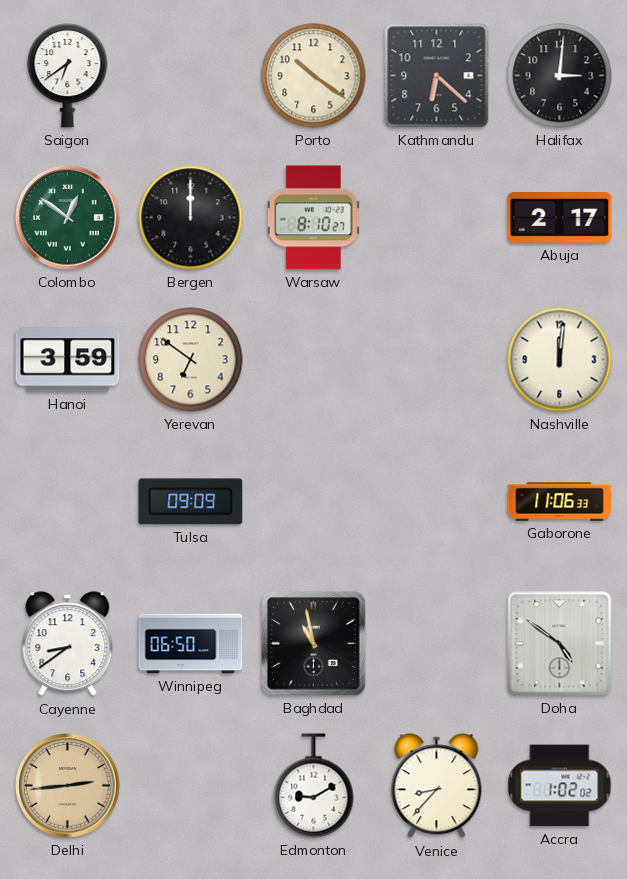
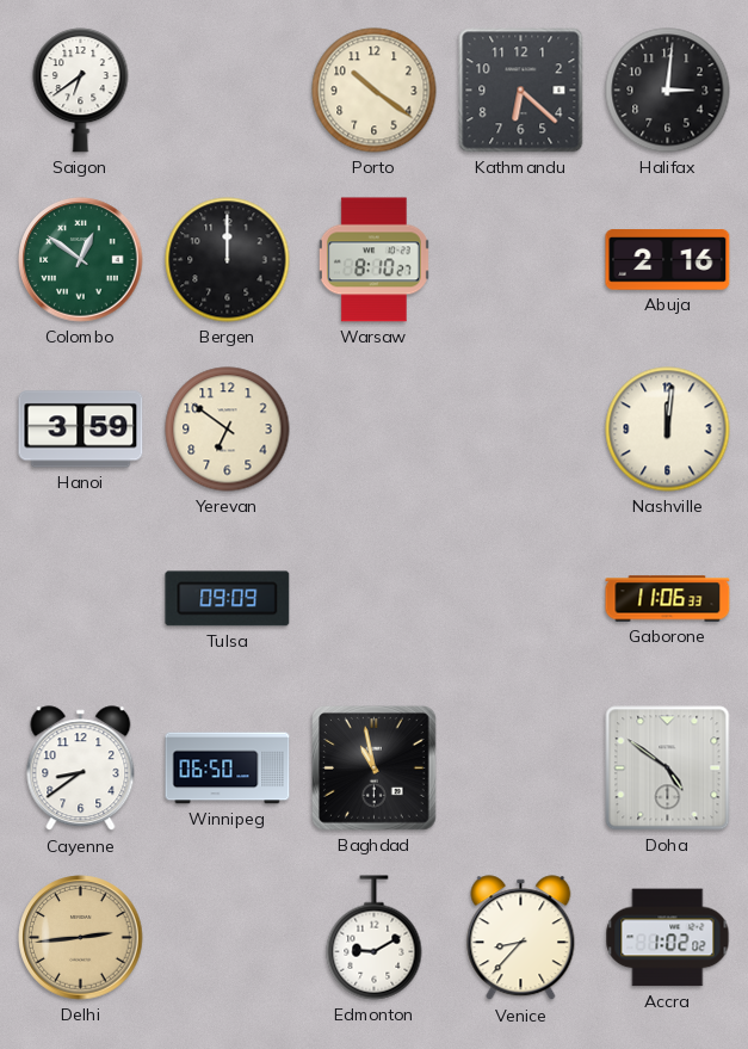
Abuja: 2:17 -> 2:16 (668, 260)
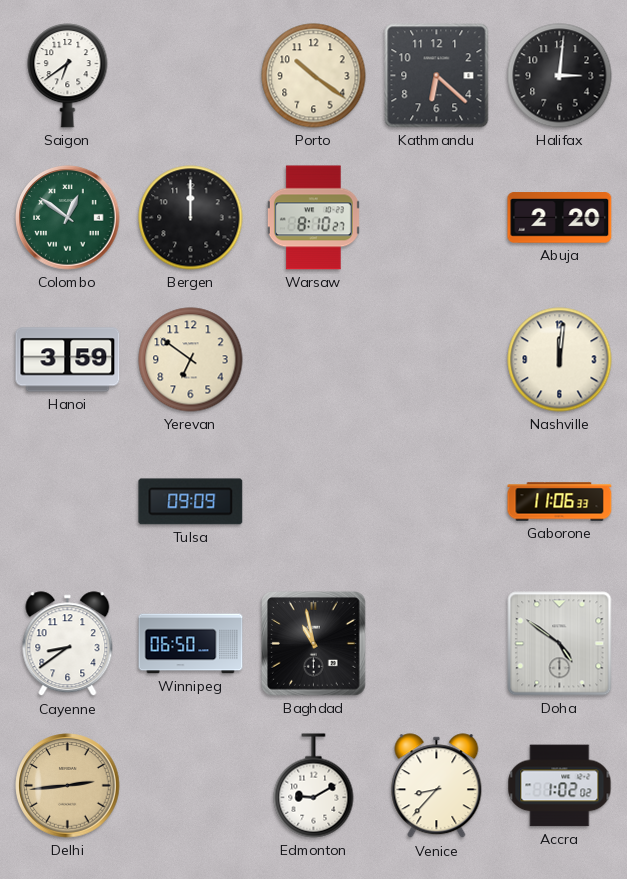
Abuja: 2:16 -> 2:20 (560, 218)
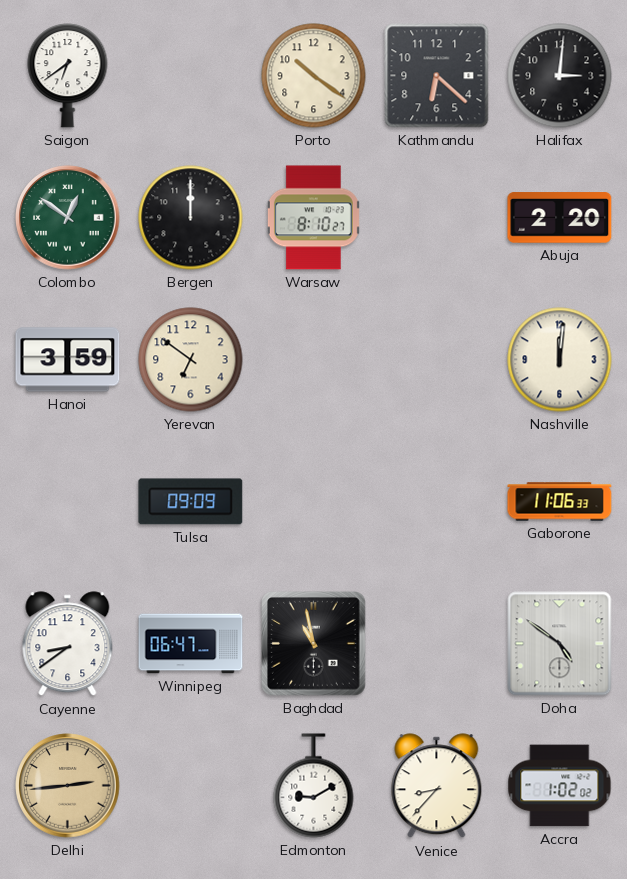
Winnipeg: 06:50 -> 06:47 (191, 644)
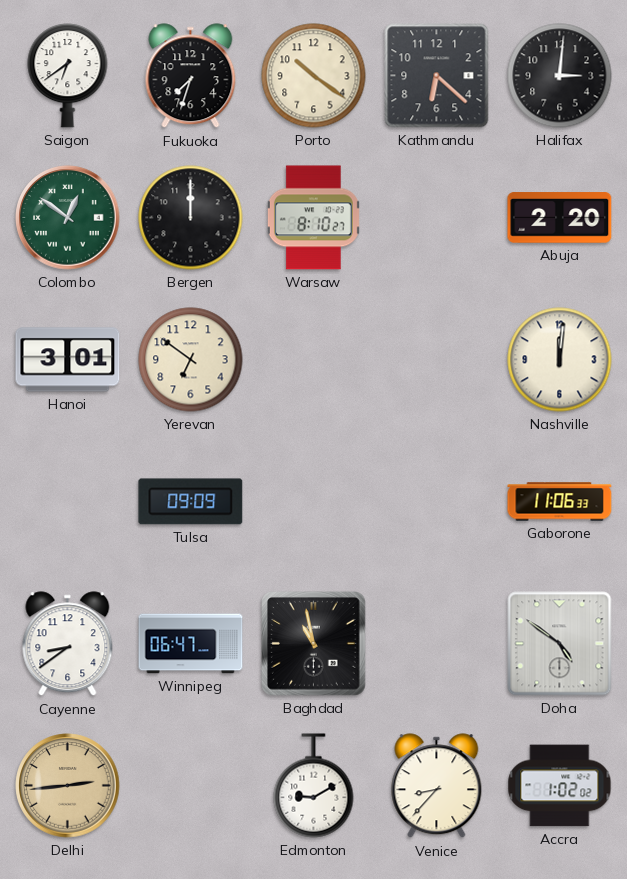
Fukuoka: none -> 7:33 (191, 76)
Hanoi: 3:59 -> 3:01 (68, 360)
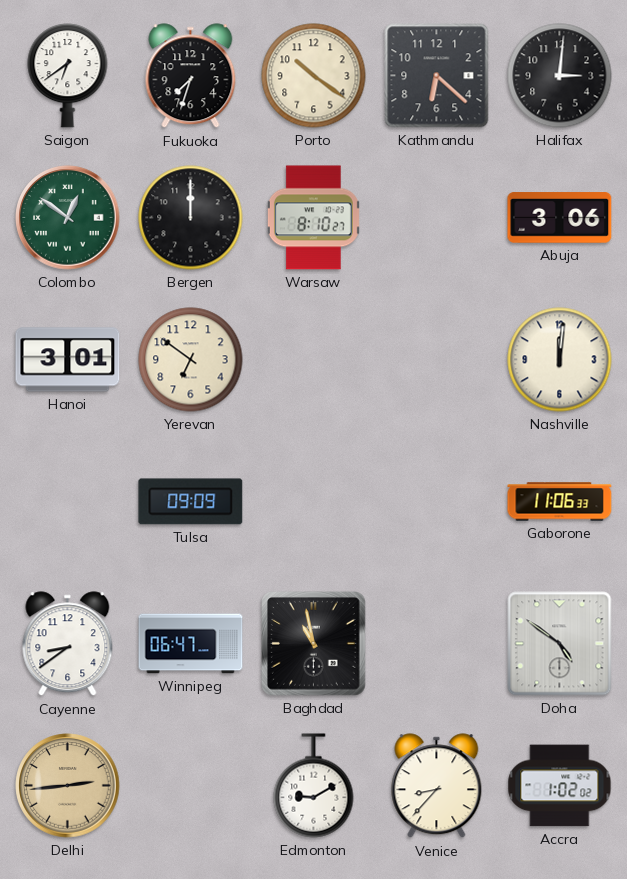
Abuja: 2:20 -> 3:06 (560, 218)
